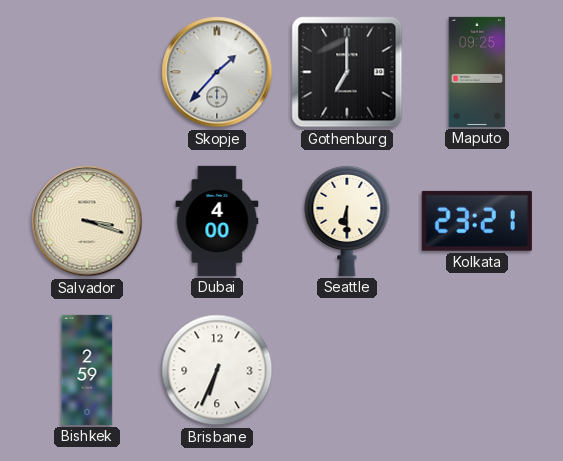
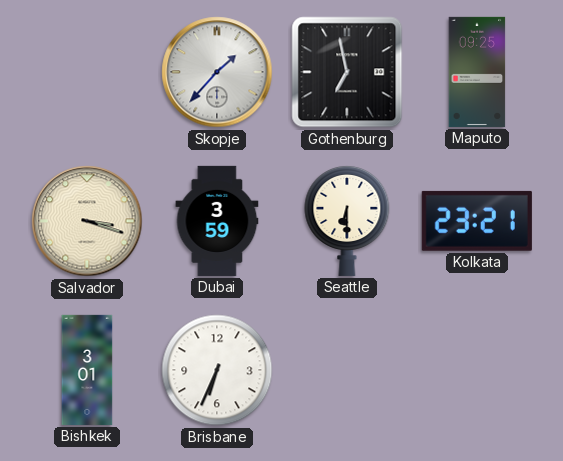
Gothenburg: 7:00 -> 6:58 (347, 72)
Dubai: 4:00 -> 3:59 (217, 221)
Bishkek: 2:59 -> 3:01 (87, 370)
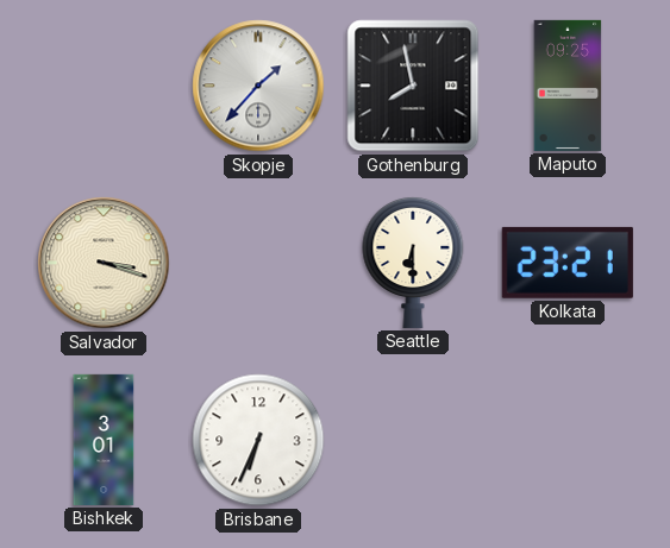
Gothenburg: 6:58 -> 7:58 (413, 86)
Dubai: 3:59 -> none (217, 221)
